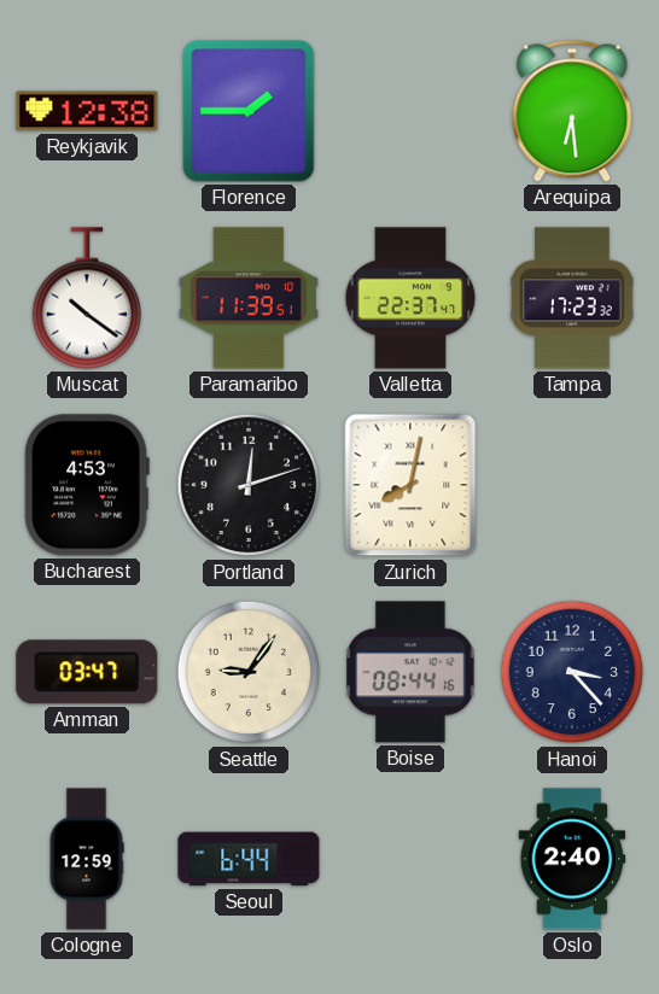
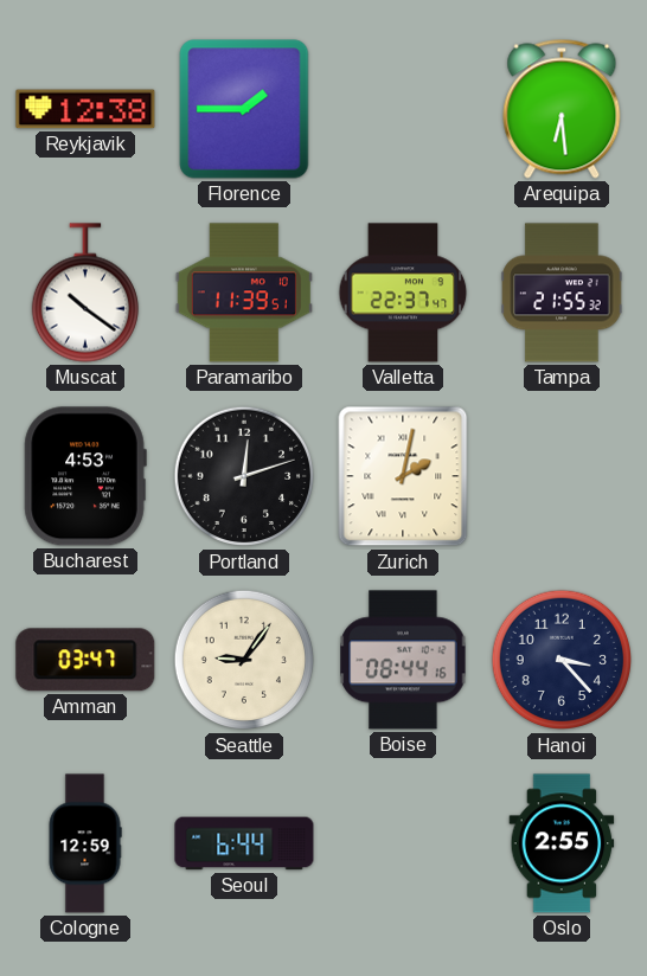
Tampa: 17:23 -> 21:55 (562, 293)
Zurich: 8:02 -> 2:02 (403, 476)
Oslo: 2:40 -> 2:55 (562, 843)
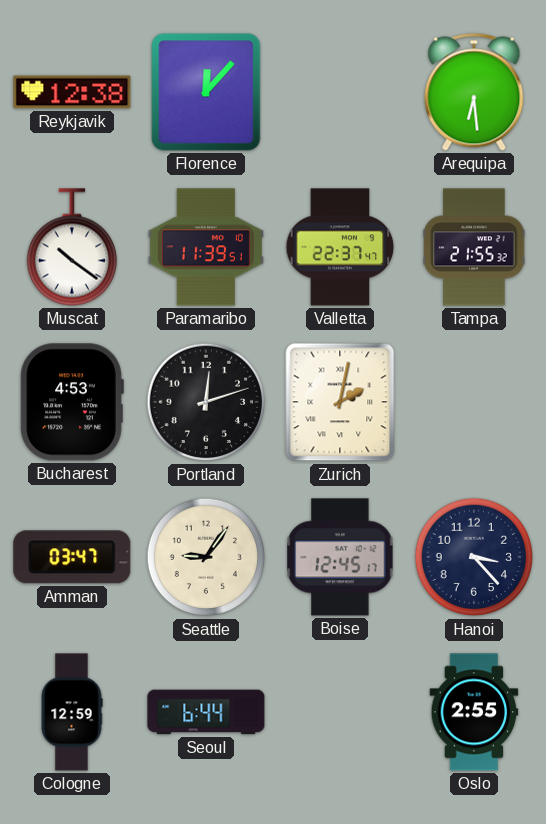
Florence: 1:45 -> 12:07 (206, 92)
Boise: 08:44 -> 12:45 (340, 557)
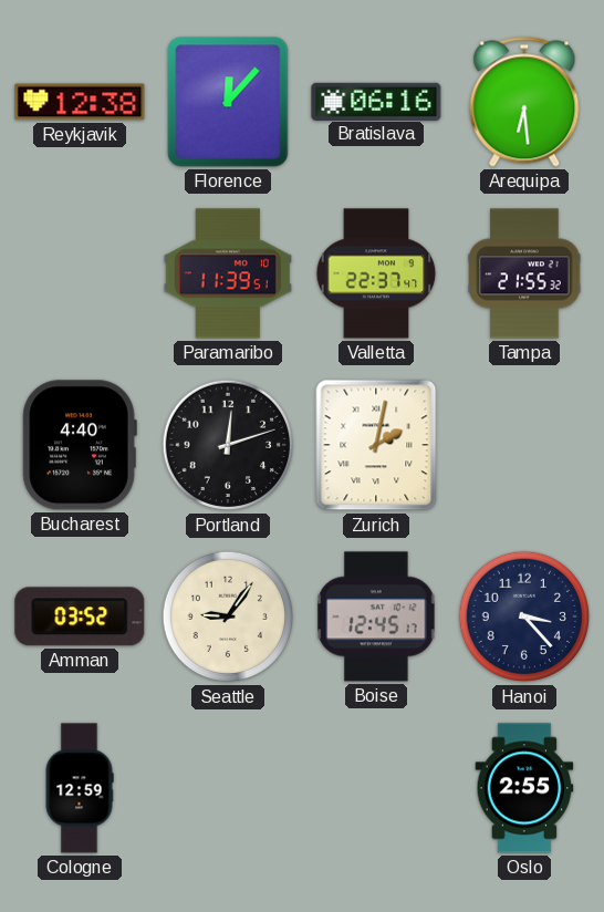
Bratislava: none -> 06:16 (376, 101)
Muscat: 10:21 -> none (72, 247)
Bucharest: 4:53 -> 4:40 (80, 445)
Amman: 03:47 -> 03:52 (80, 616)
Seoul: 6:44 -> none (206, 712)
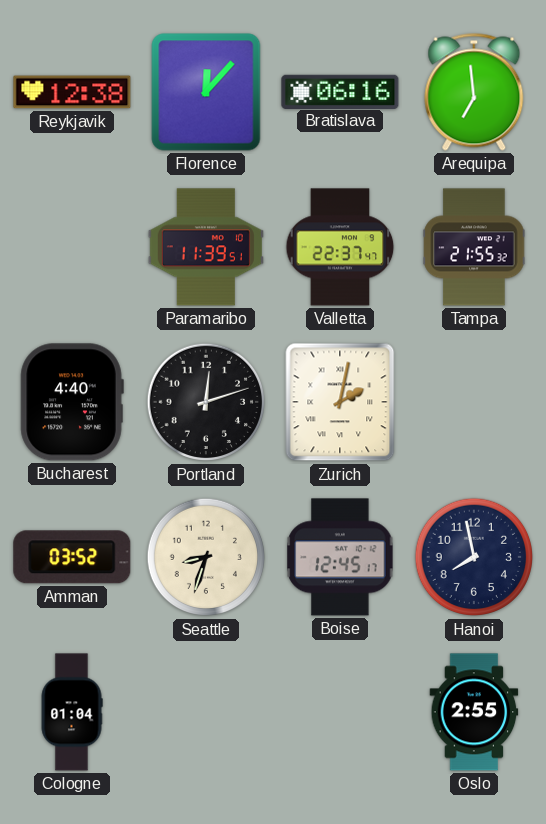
Arequipa: 6:29 -> 6:59 (474, 92)
Seattle: 9:06 -> 8:33 (206, 557)
Hanoi: 3:23 -> 7:58 (474, 557)
Cologne: 12:59 -> 01:04 (72, 712)
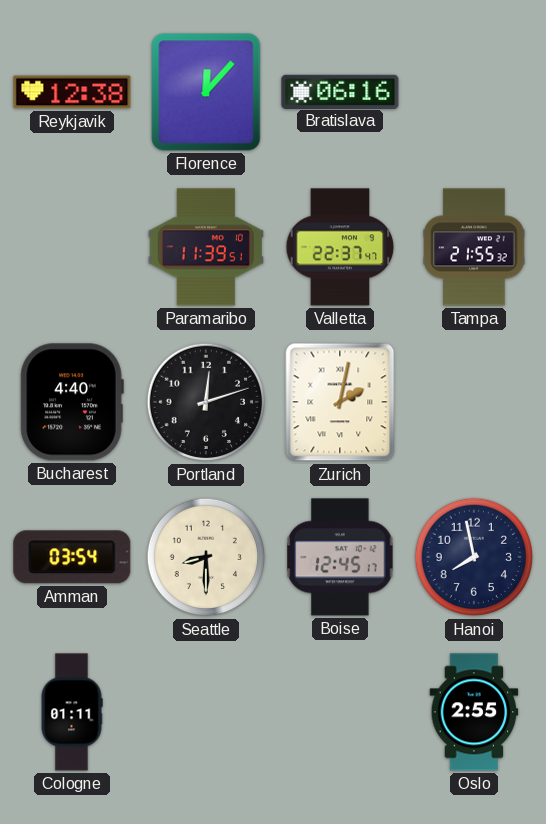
Arequipa: 6:59 -> none (474, 92)
Amman: 03:52 -> 03:54 (72, 557)
Seattle: 8:33 -> 8:30 (206, 557)
Cologne: 01:04 -> 01:11 (72, 712)
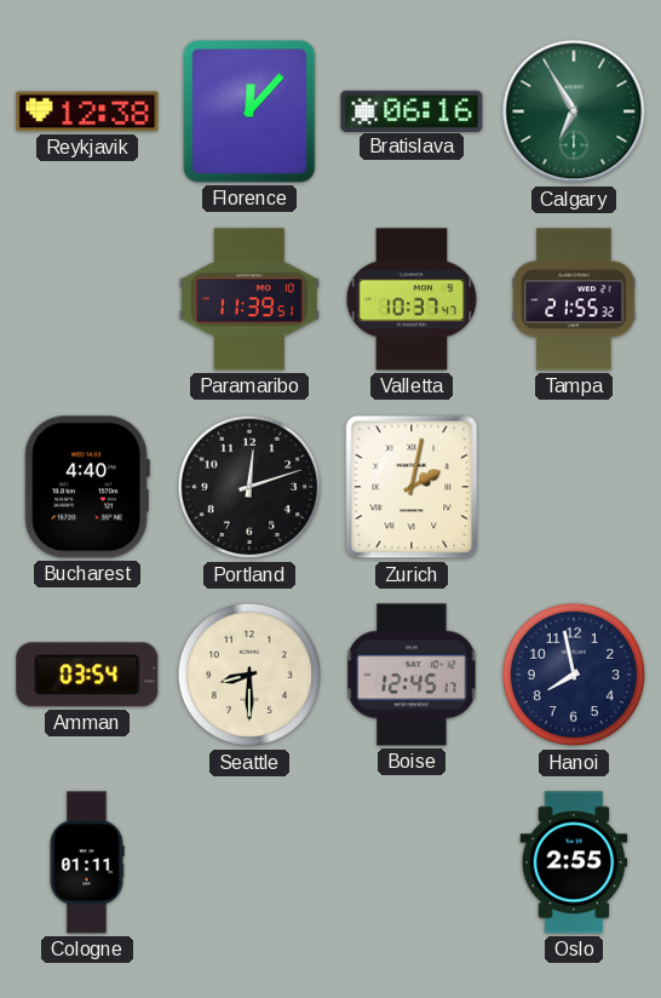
Calgary: none -> 6:55 (574, 111)
Valletta: 22:37 -> 10:37 (412, 299)
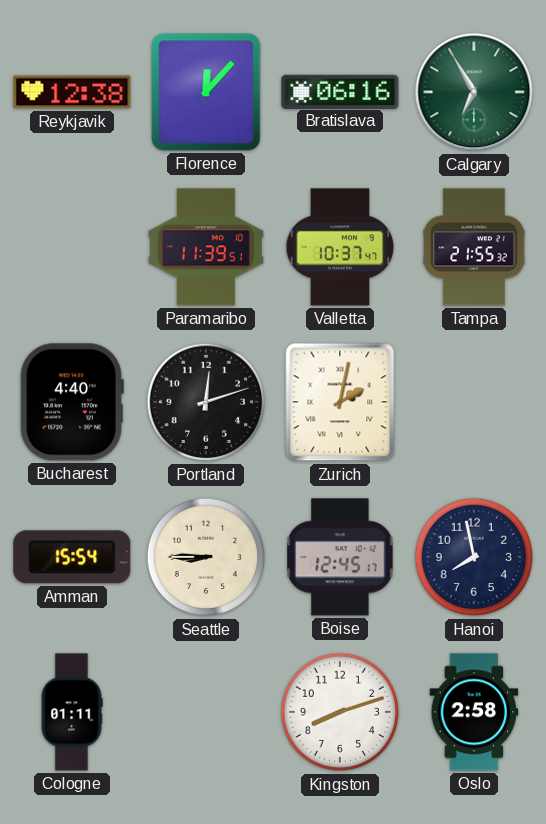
Amman: 03:54 -> 15:54 (72, 557)
Seattle: 8:30 -> 8:45 (206, 557)
Kingston: none -> 8:12 (340, 712)
Oslo: 2:55 -> 2:58 (474, 712)
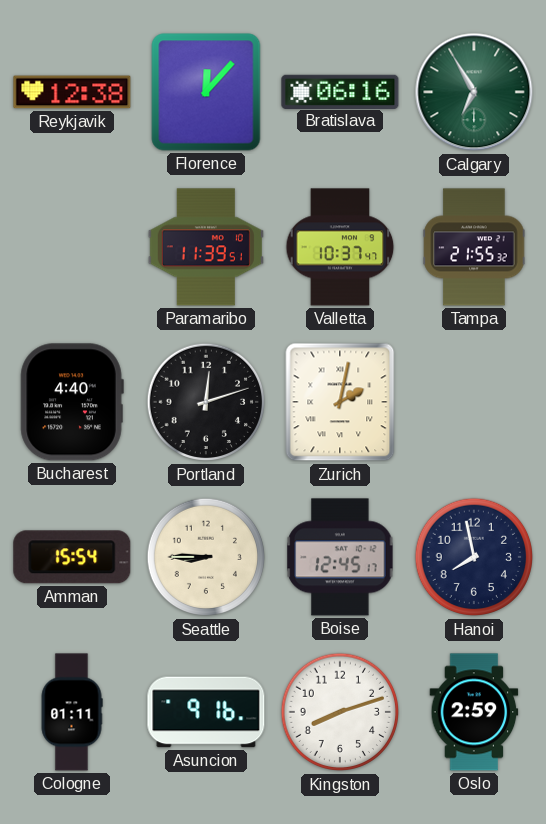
Asuncion: none -> 9:16 (206, 712)
Oslo: 2:58 -> 2:59 (474, 712)
